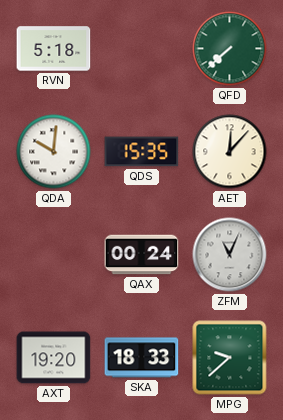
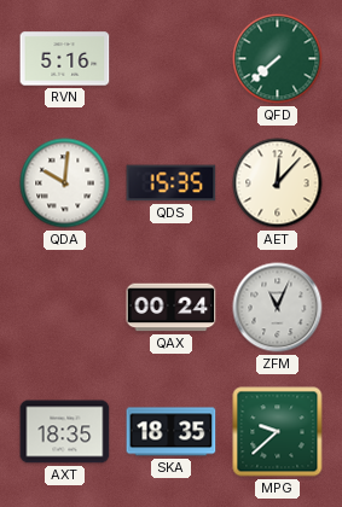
RVN: 5:18 -> 5:16 (65, 59)
AXT: 19:20 -> 18:35 (65, 432)
SKA: 18:33 -> 18:35 (172, 432)
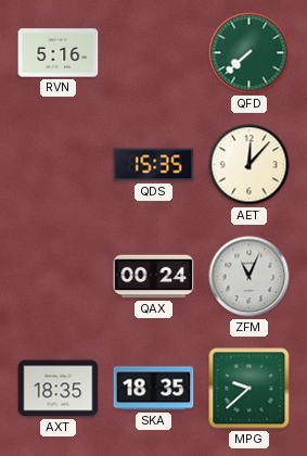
QDA: 10:01 -> none (65, 183)
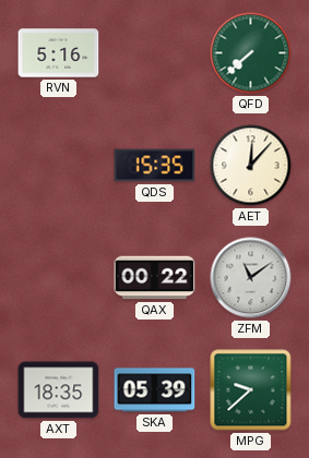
QAX: 00:24 -> 00:22 (155, 278)
ZFM: 11:04 -> 11:09 (251, 278)
SKA: 18:35 -> 05:39 (155, 390)
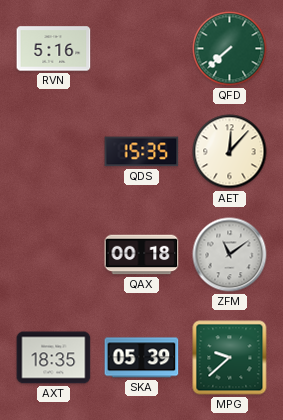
QAX: 00:22 -> 00:18 (142, 255)
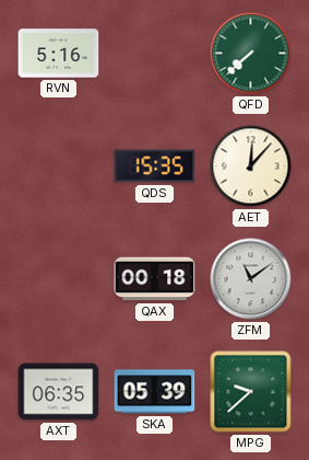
AXT: 18:35 -> 06:35 (59, 392)
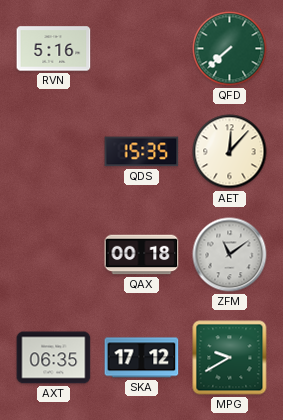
SKA: 05:39 -> 17:12 (142, 358)
MPG: 9:38 -> 9:40 (230, 358)
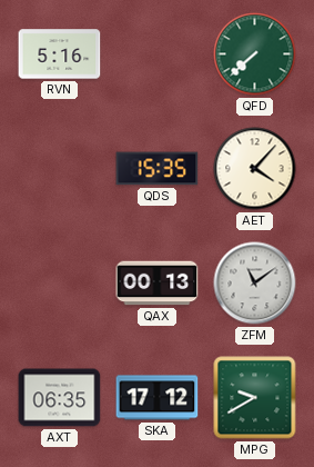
AET: 12:07 -> 4:07 (255, 169)
QAX: 00:18 -> 00:13 (158, 284)
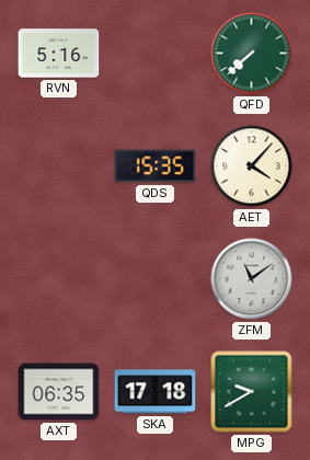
QAX: 00:13 -> none (158, 284)
SKA: 17:12 -> 17:18 (156, 392)
